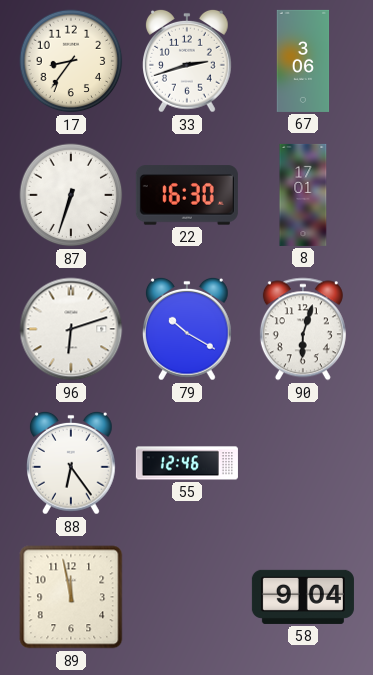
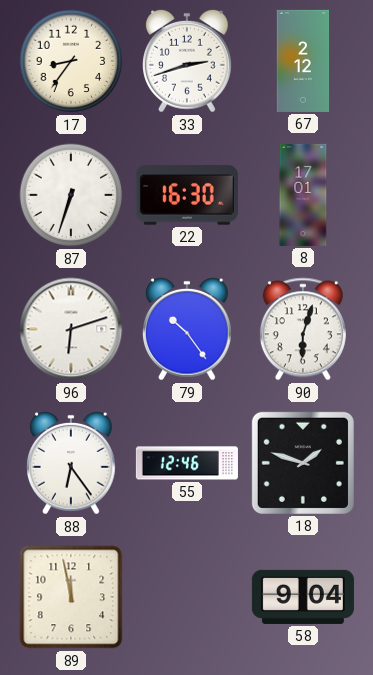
67: 3:06 -> 2:12 (303, 61)
79: 10:20 -> 10:24 (188, 329)
18: none -> 1:48 (303, 463)
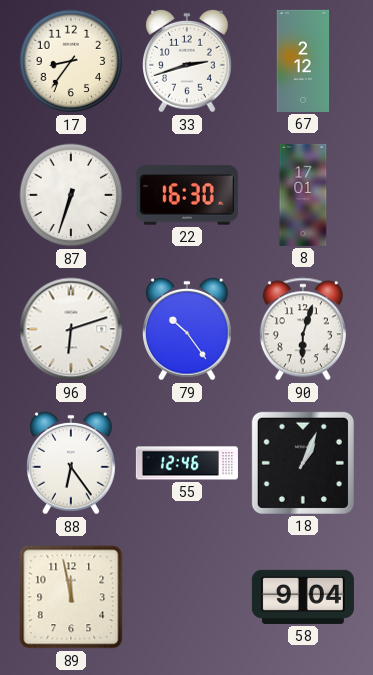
18: 1:48 -> 1:04 (303, 463)
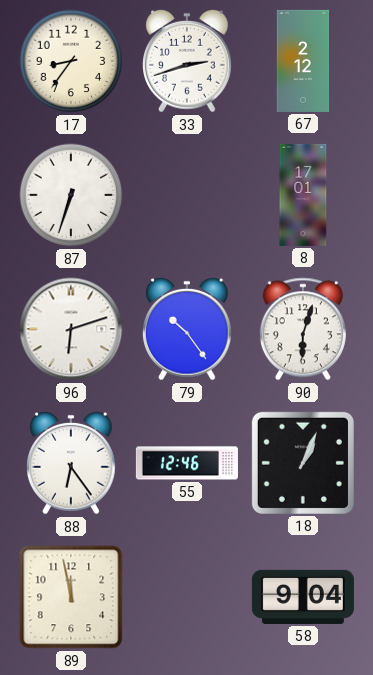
22: 16:30 -> none (187, 195)
